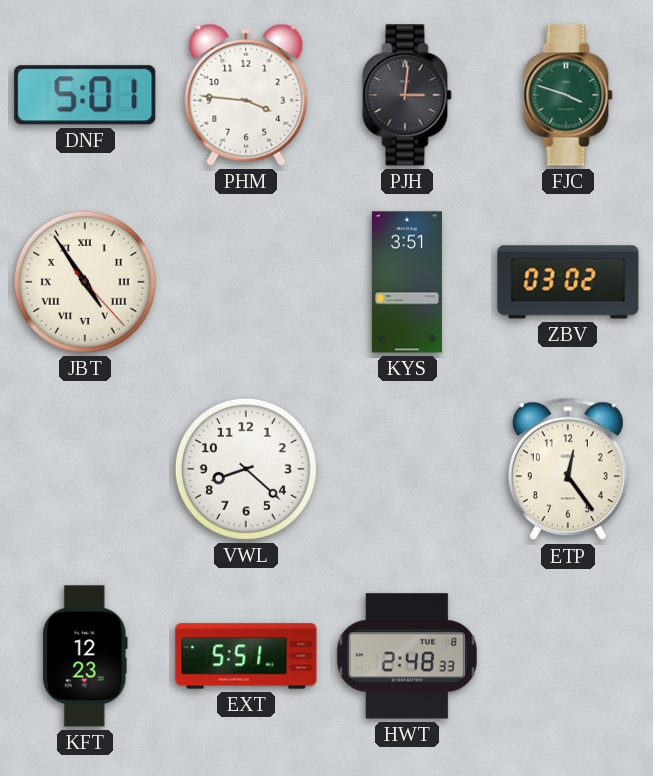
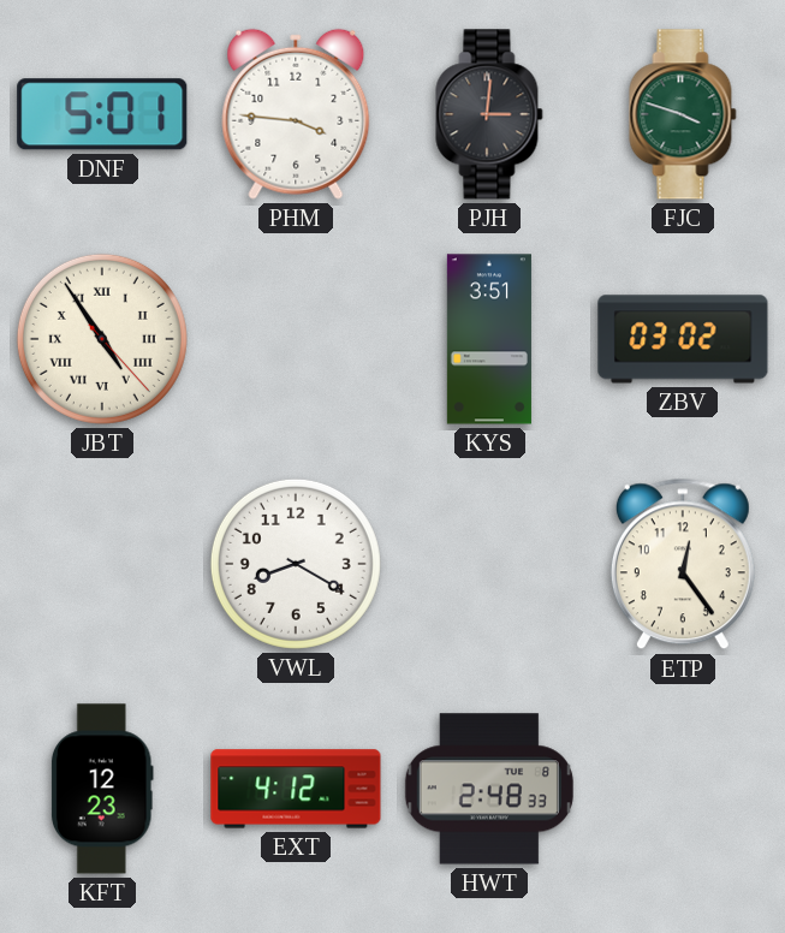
VWL: 8:22 -> 8:20 (296, 564)
EXT: 5:51 -> 4:12 (296, 789)
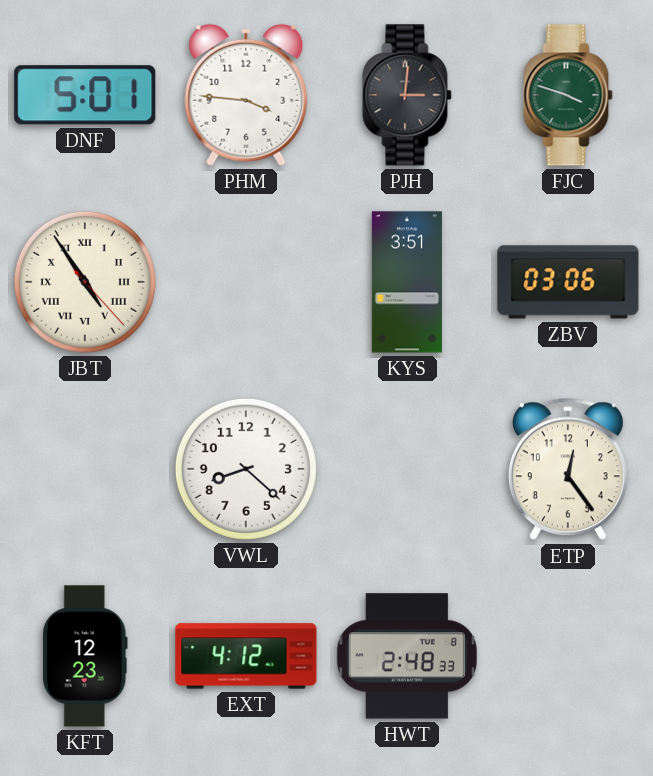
ZBV: 03:02 -> 03:06 (568, 282)
VWL: 8:20 -> 8:22 (246, 469)
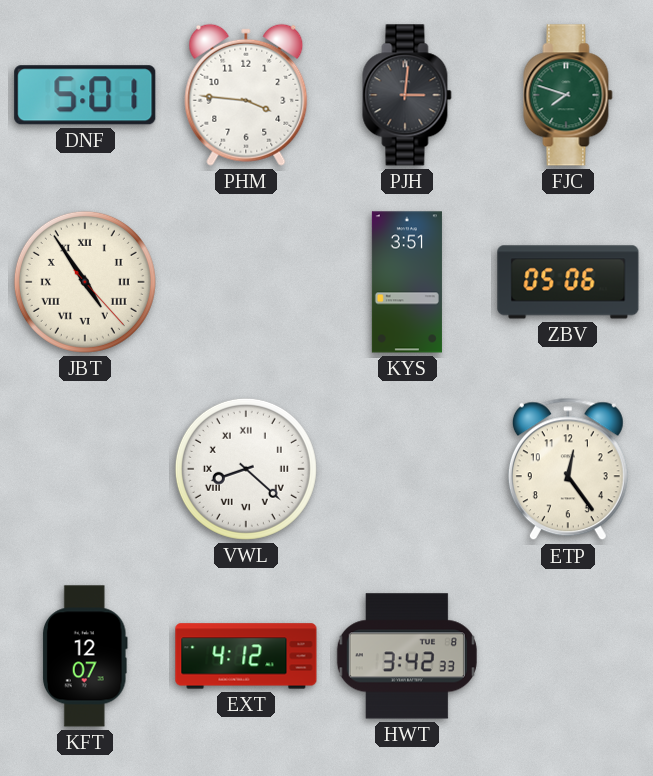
FJC: 3:48 -> 7:48 (568, 95)
ZBV: 03:06 -> 05:06 (568, 282)
VWL numerals: Arabic -> Roman (246, 469)
KFT: 12:23 -> 12:07 (85, 656)
HWT: 2:48 -> 3:42 (407, 656)
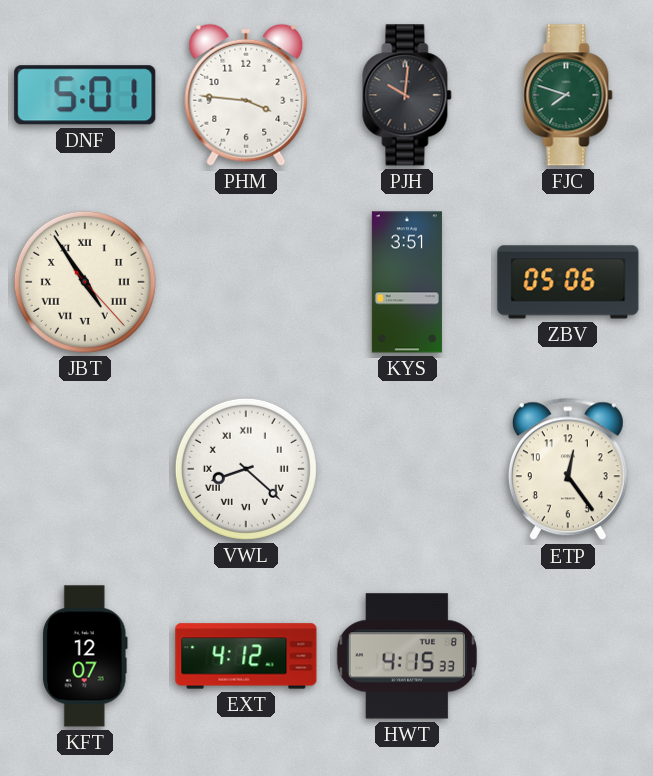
PJH: 3:01 -> 10:01 (407, 95)
HWT: 3:42 -> 4:15 (407, 656)
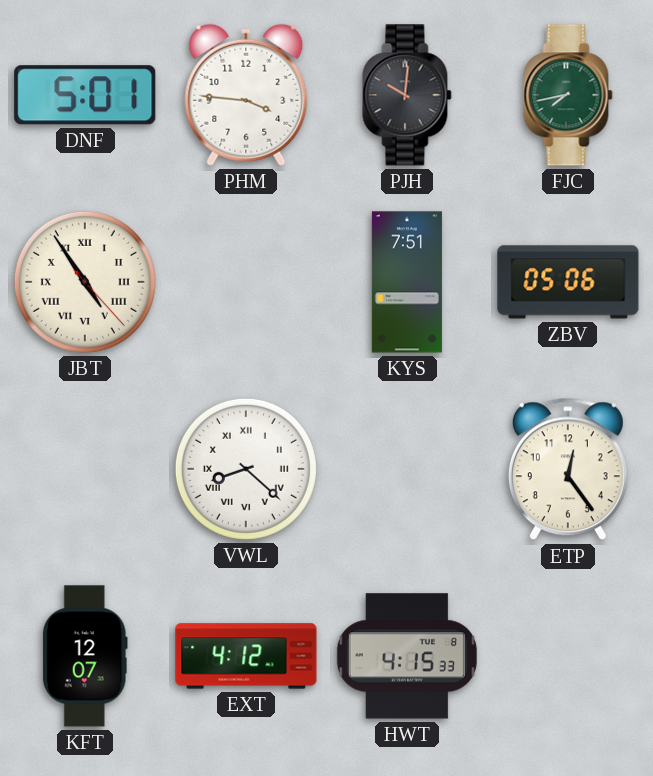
FJC: 7:48 -> 7:43 (568, 95)
KYS: 3:51 -> 7:51 (407, 282)
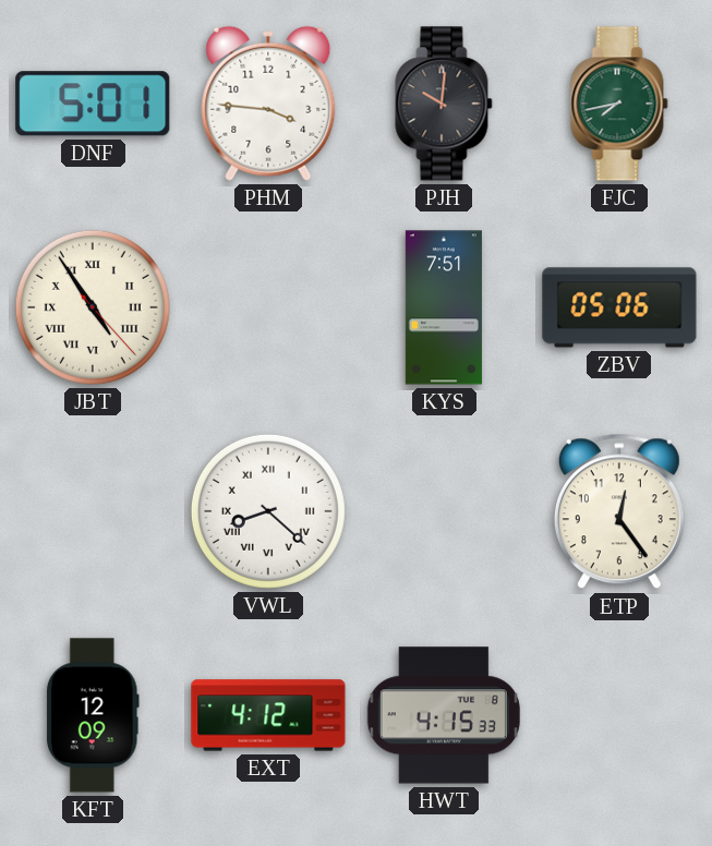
KFT: 12:07 -> 12:09 (93, 715)
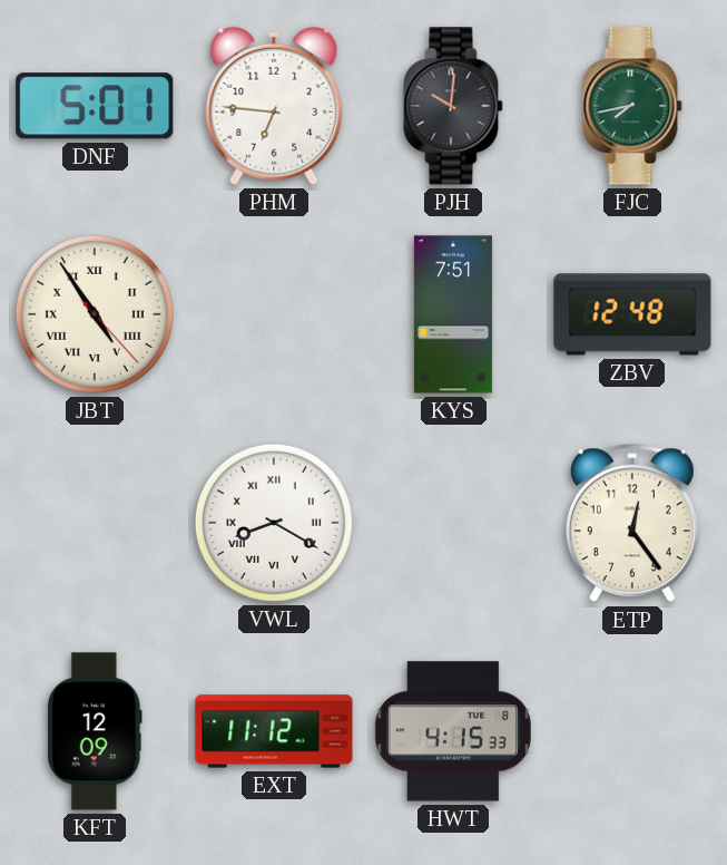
PHM: 3:46 -> 6:46 (274, 106)
ZBV: 05:06 -> 12:48 (632, 314)
VWL: 8:22 -> 8:20 (274, 523)
EXT: 4:12 -> 11:12 (274, 731)
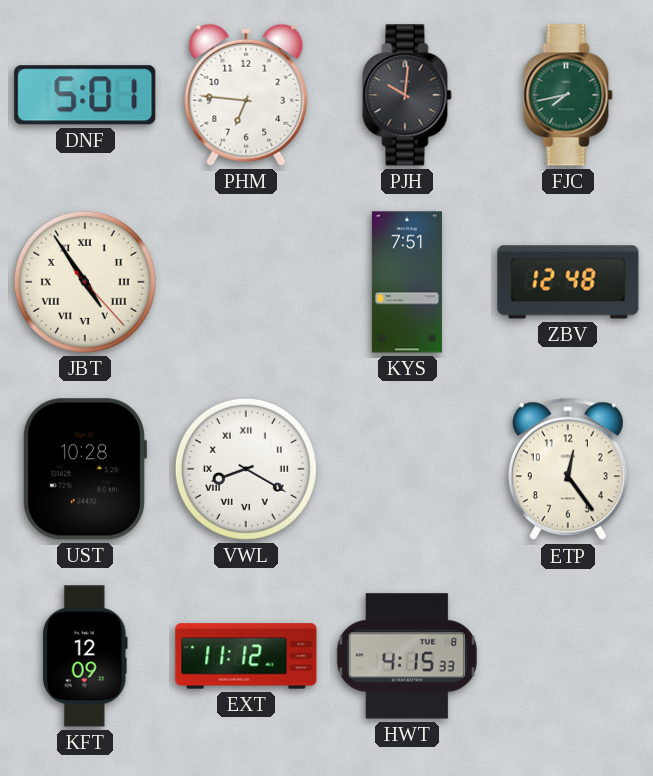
UST: none -> 10:28 (84, 469)
